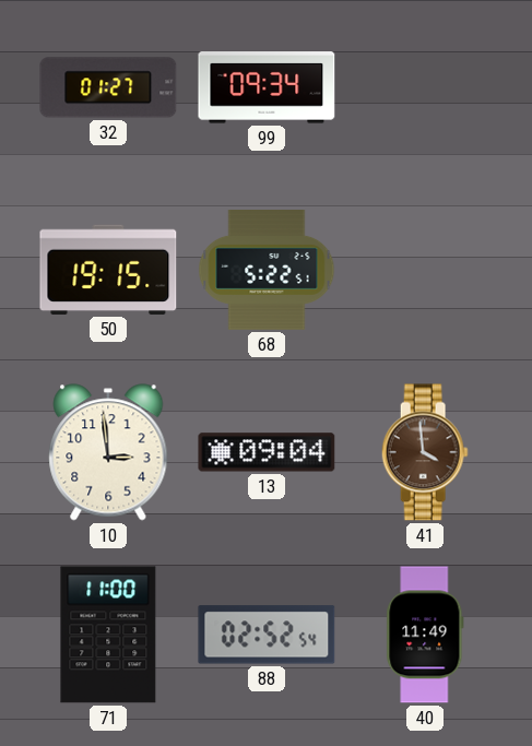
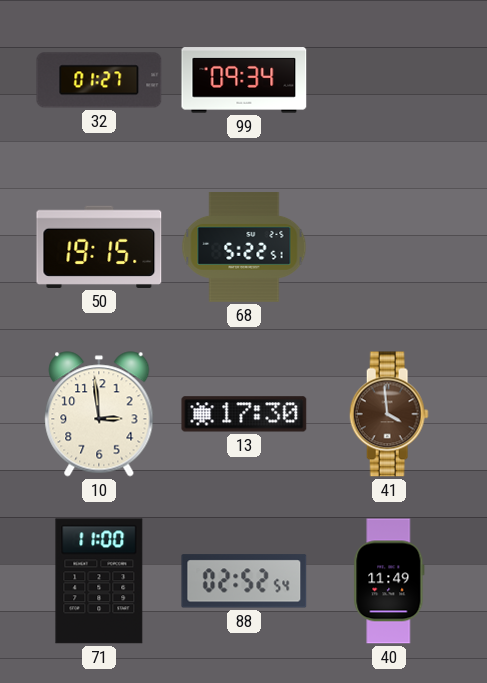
13: 09:04 -> 17:30 (244, 414)
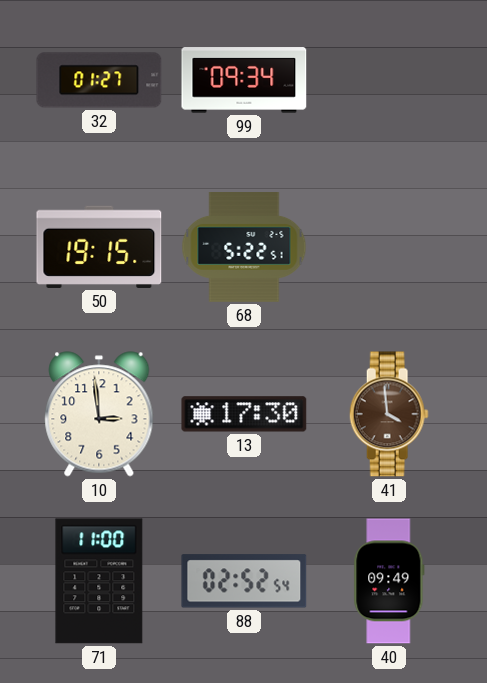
40: 11:49 -> 09:49 (389, 581)
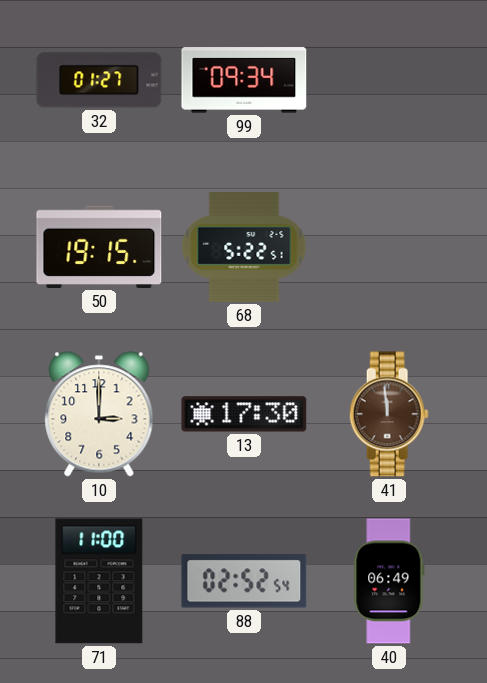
10: 2:59 -> 3:00 (99, 414)
41: 3:59 -> 11:59 (389, 414)
40: 09:49 -> 06:49 (389, 581)
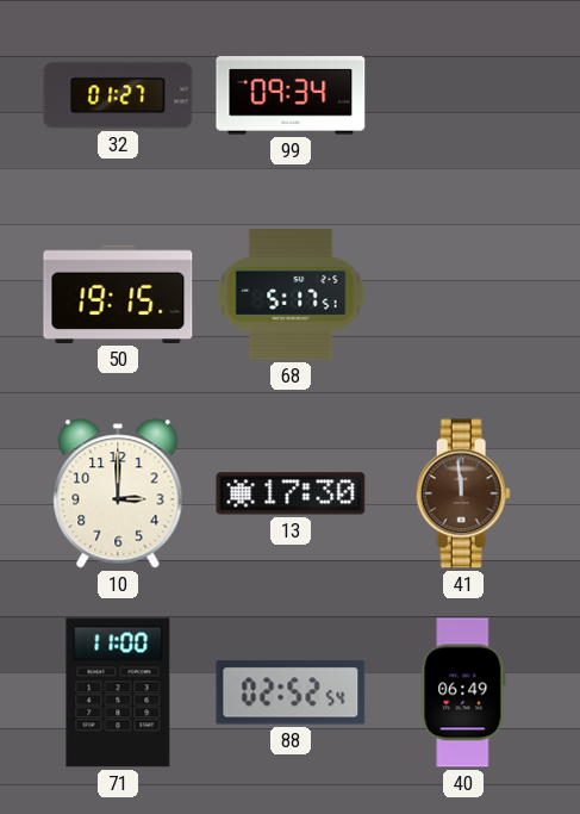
68: 5:22 -> 5:17 (291, 296)
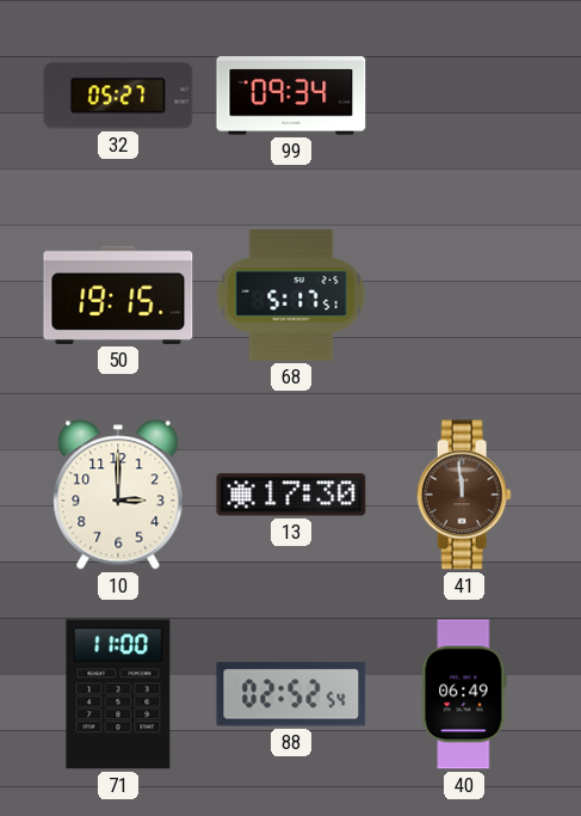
32: 01:27 -> 05:27 (118, 96)
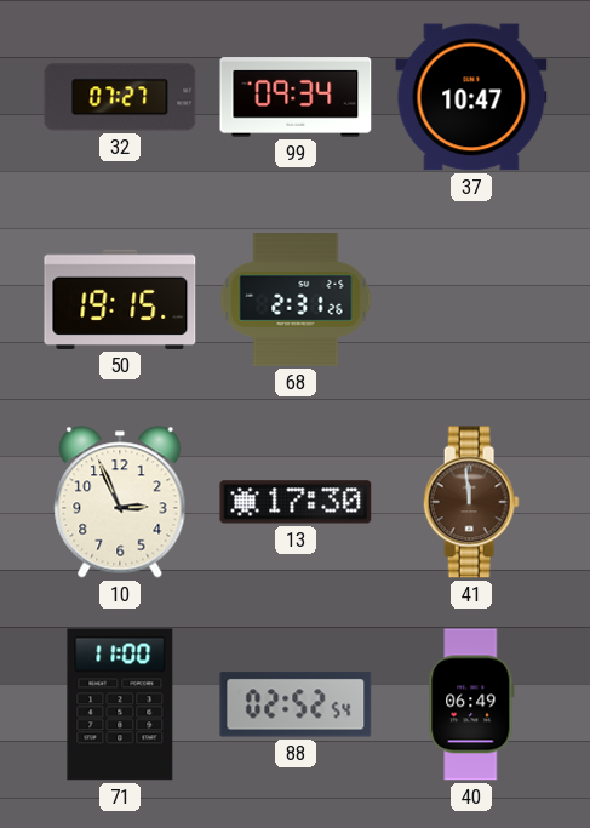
32: 05:27 -> 07:27 (120, 97)
37: none -> 10:47 (471, 97)
68: 5:17 -> 2:31 (296, 301)
10: 3:00 -> 2:56 (120, 502)
